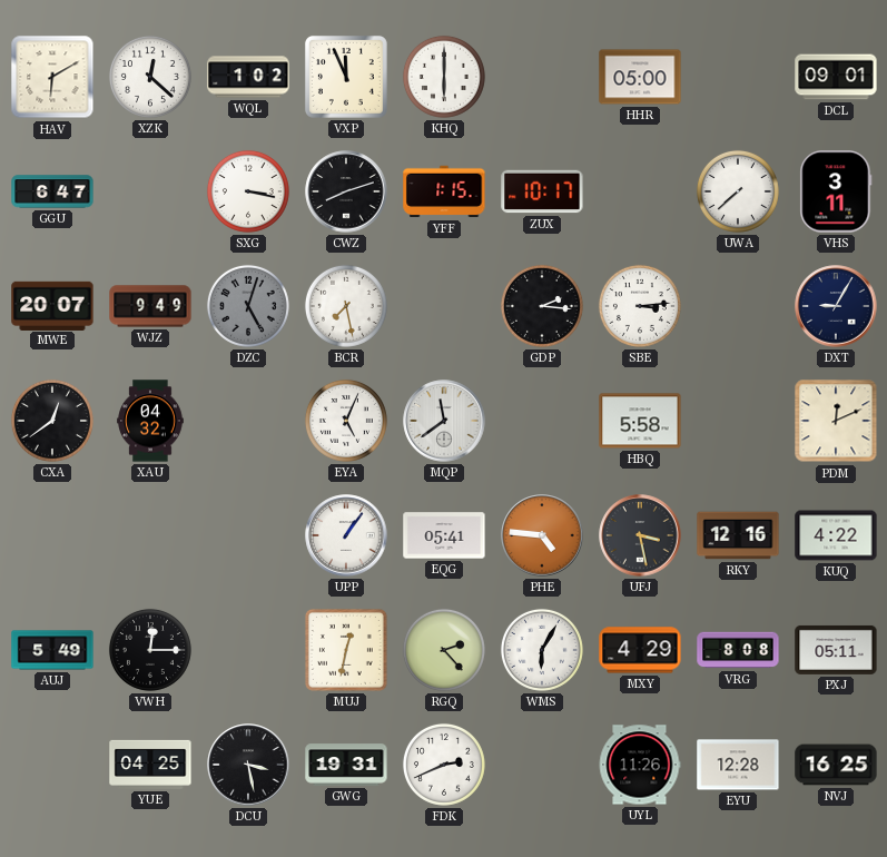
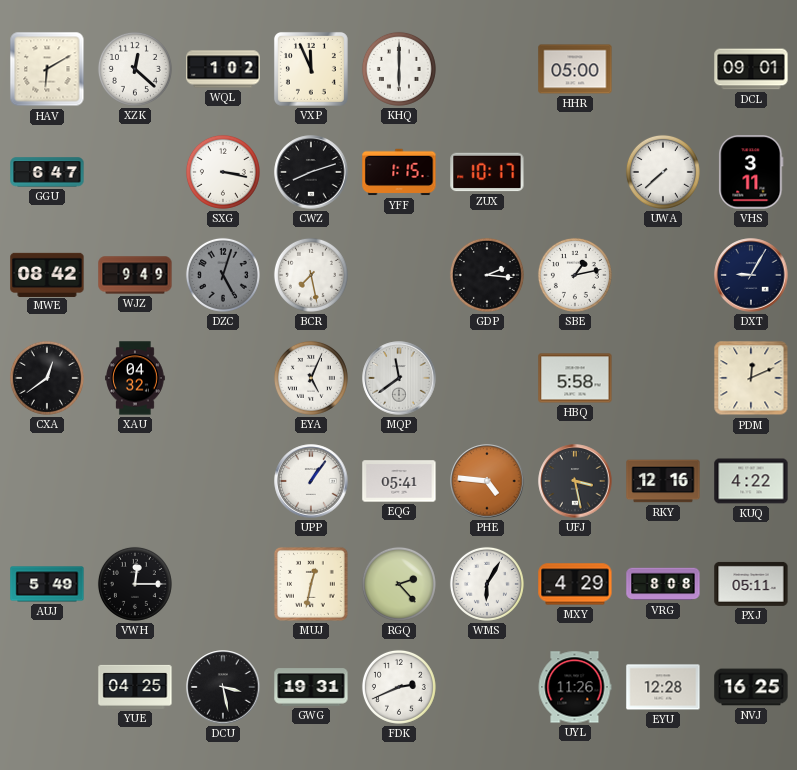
MWE: 20:07 -> 08:42 (47, 274)
SBE: 3:14 -> 1:13 (575, 275)
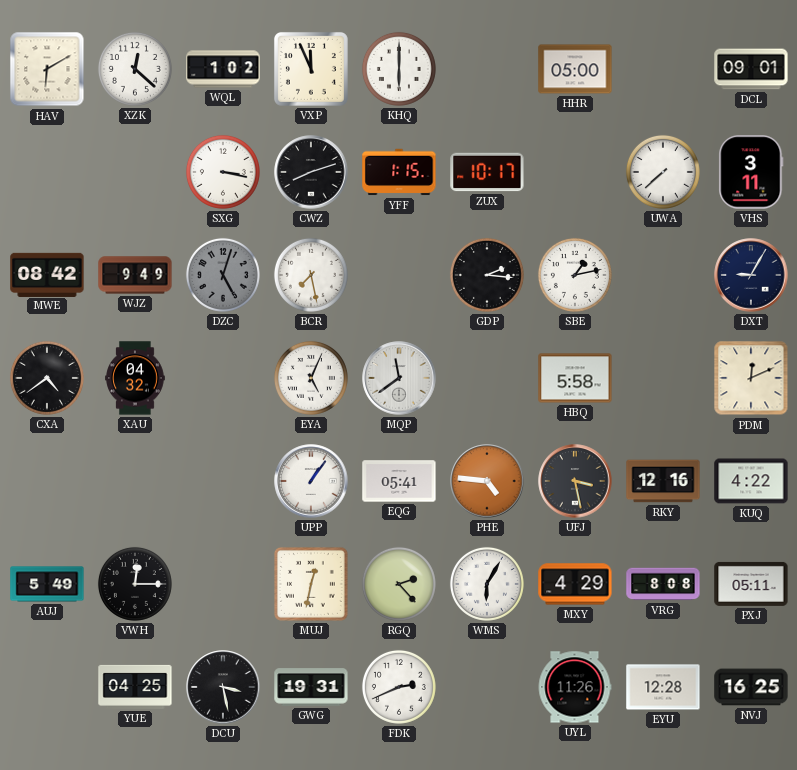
GGU: 6:47 -> none (47, 172)
CXA: 12:39 -> 4:39 (47, 378)
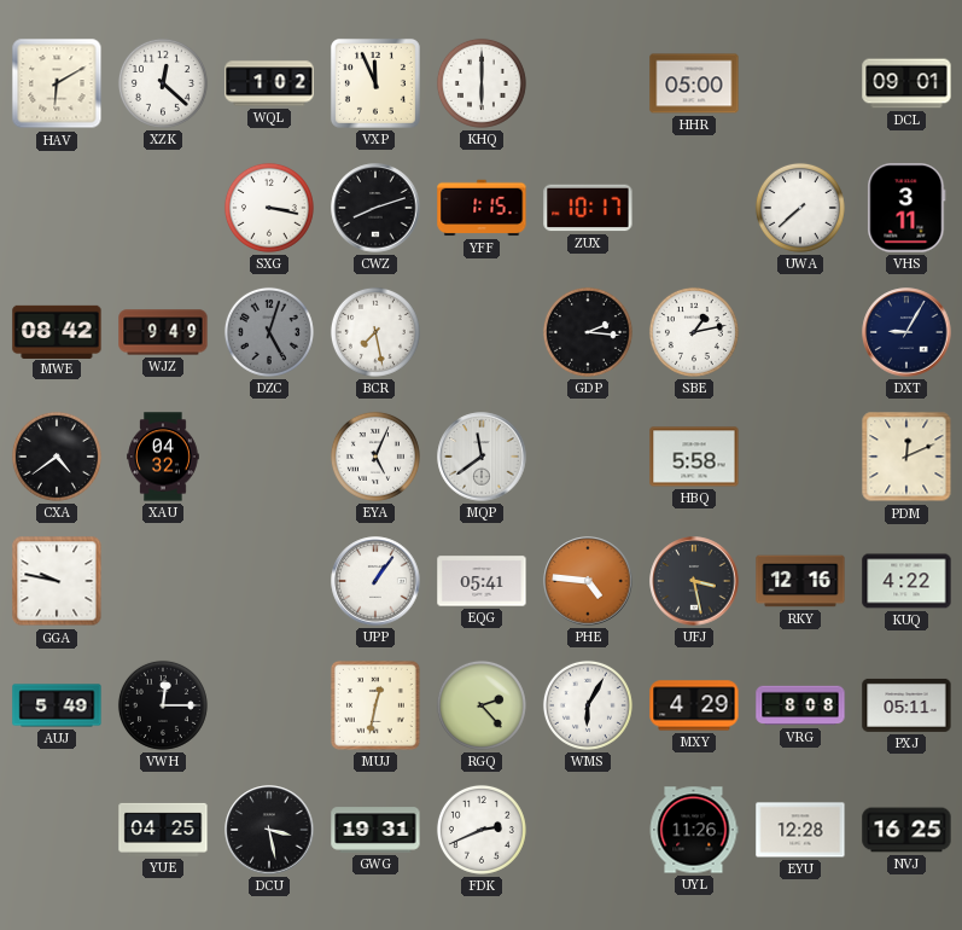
GGA: none -> 9:47 (57, 581)
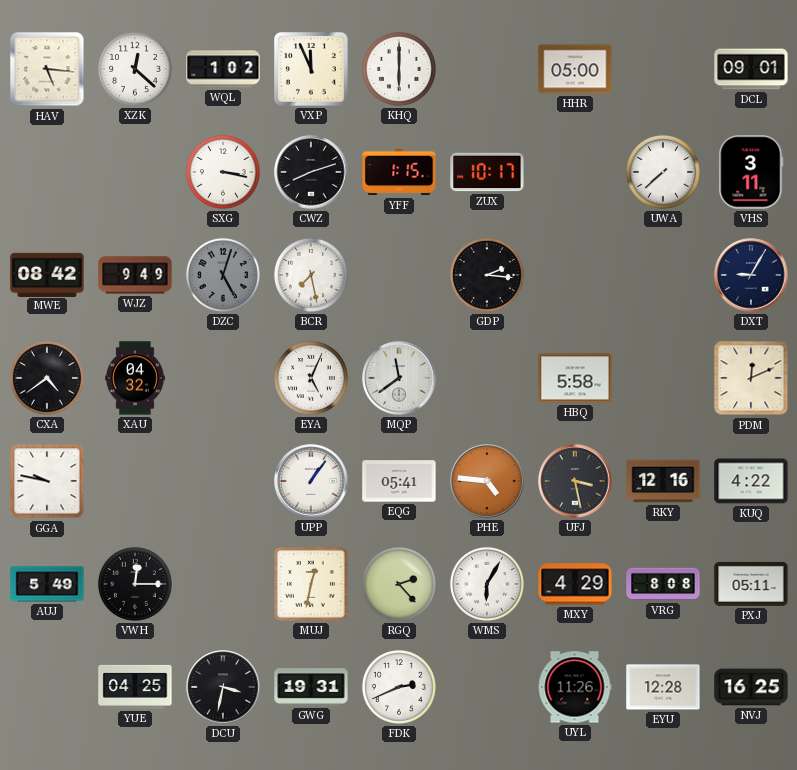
HAV: 6:10 -> 5:16 (47, 69)
SBE: 1:13 -> none (694, 332)
DCU: 3:28 -> 3:32 (223, 687)
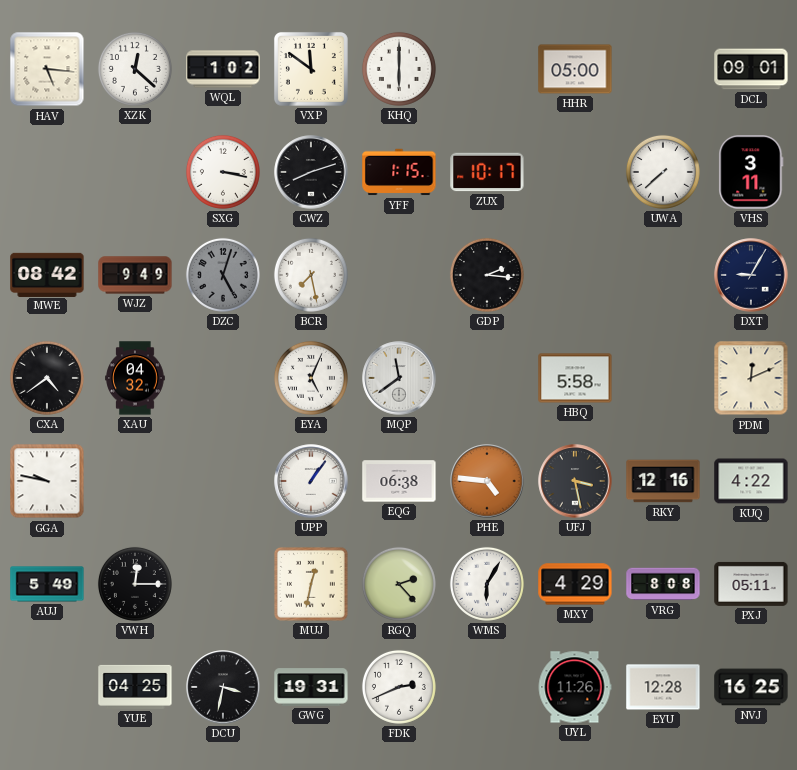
VXP: 11:56 -> 11:51 (311, 69)
EQG: 05:41 -> 06:38 (399, 481)
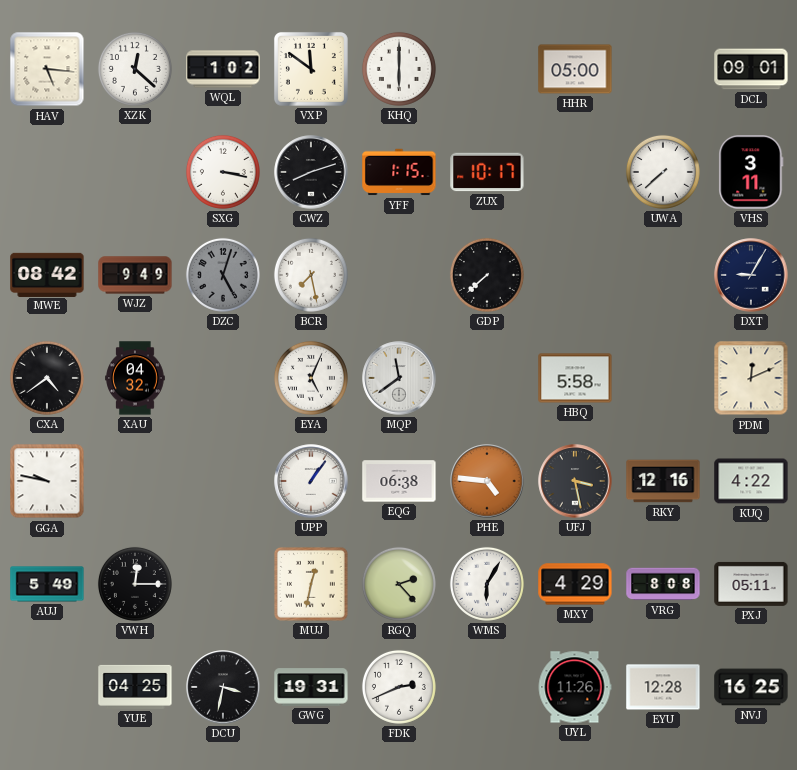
GDP: 2:16 -> 7:38 (487, 275)
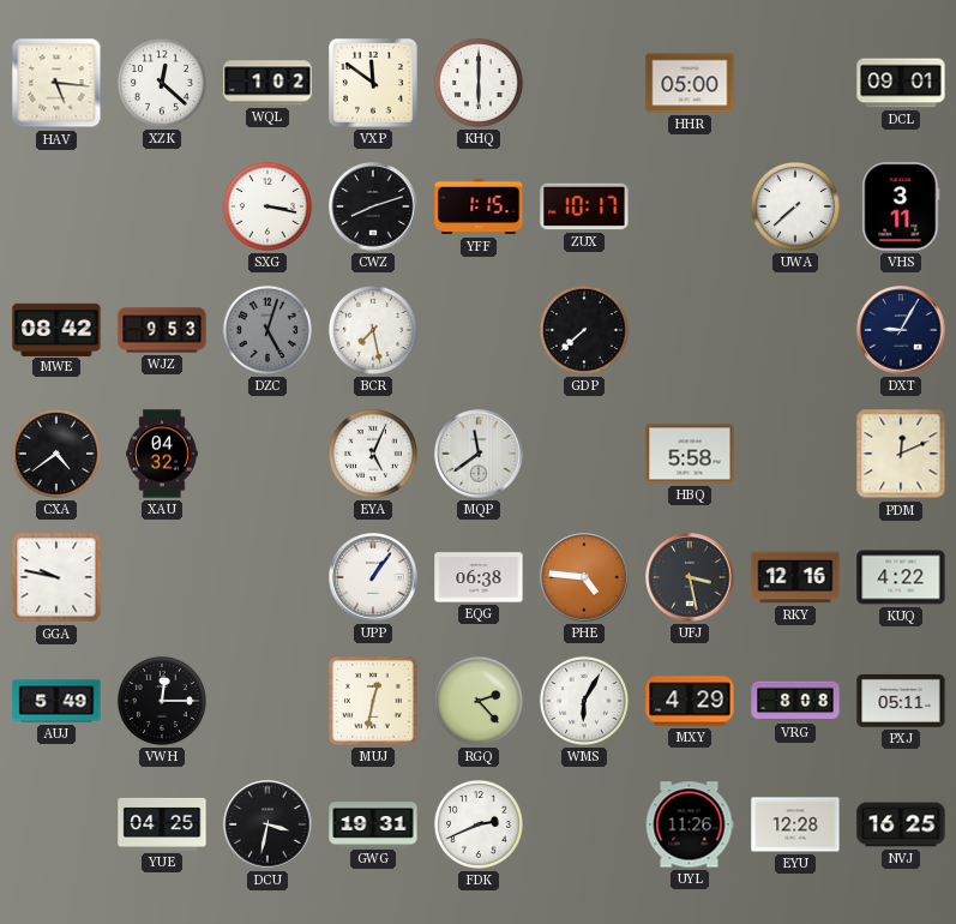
WJZ: 9:49 -> 9:53 (162, 330)
